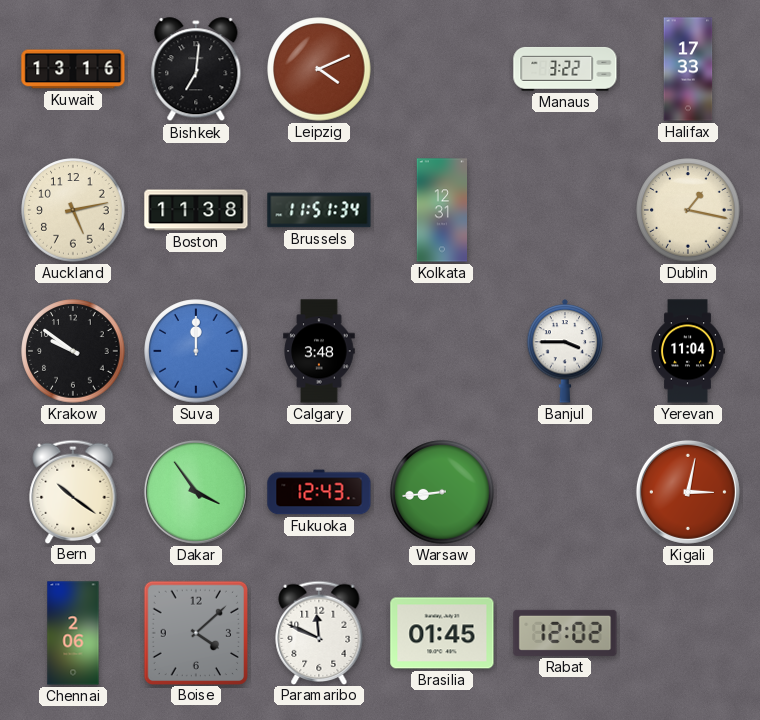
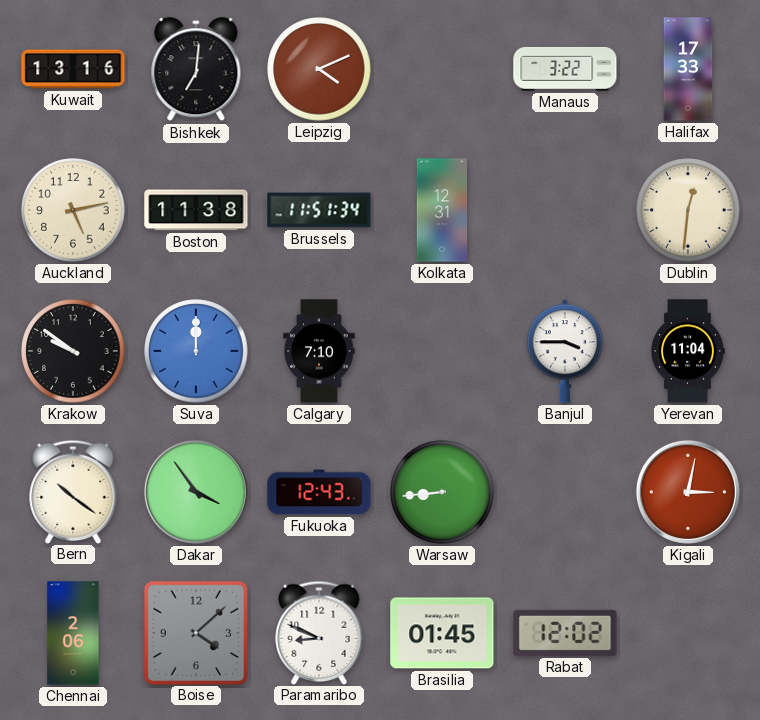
Dublin: 1:17 -> 12:31 (688, 210)
Calgary: 3:48 -> 7:10 (319, 351)
Paramaribo: 11:49 -> 8:49 (319, 632)
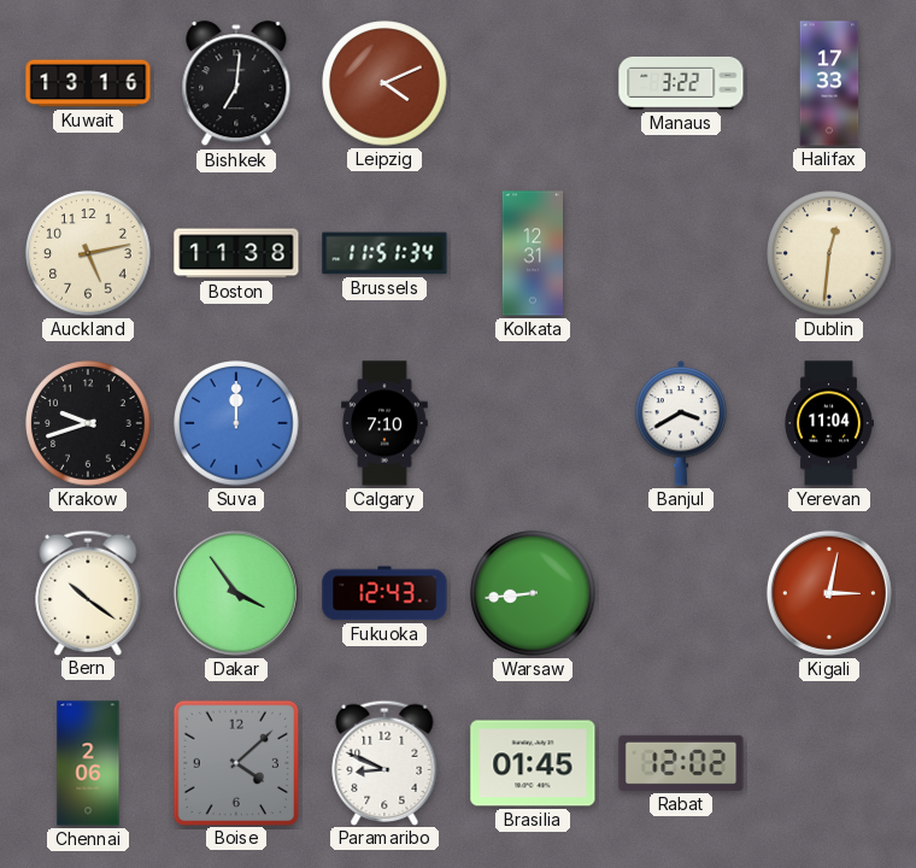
Krakow: 9:51 -> 9:42 (88, 423)
Banjul: 3:45 -> 3:40 (681, 423)
